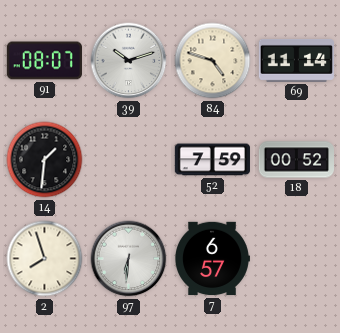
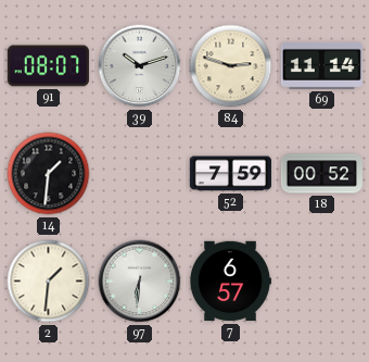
84: 4:48 -> 2:48 (231, 66)
2: 7:57 -> 1:31 (49, 282)
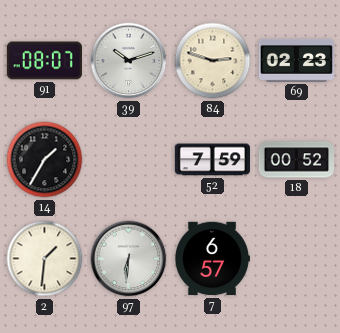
69: 11:14 -> 02:23 (296, 60)
14: 1:31 -> 1:35 (45, 160)
